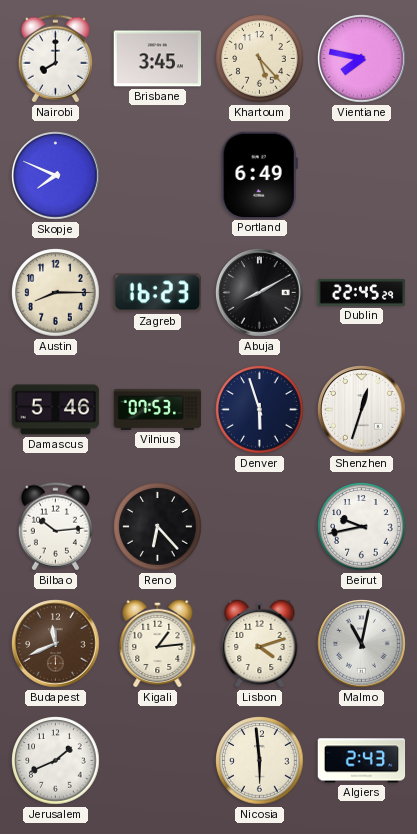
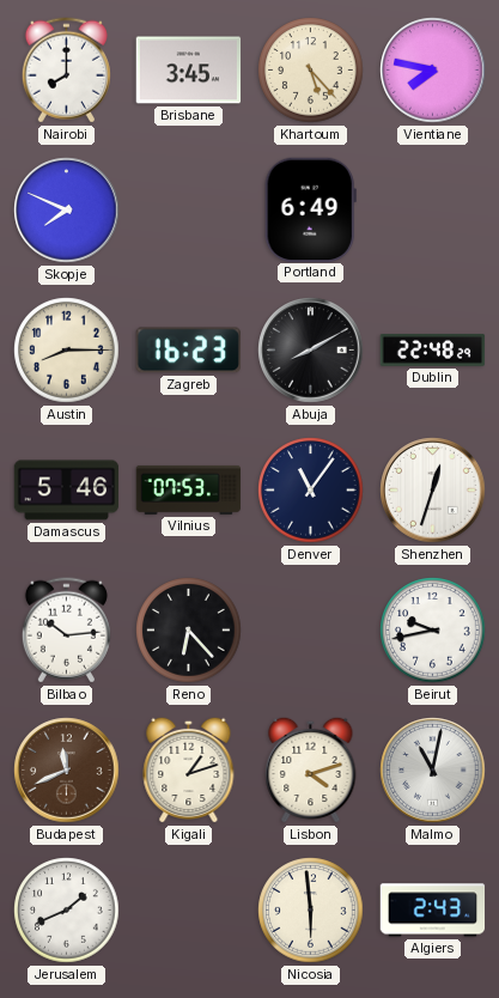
Dublin: 22:45 -> 22:48 (433, 351)
Denver: 5:57 -> 11:06 (311, 491)
Kigali: 1:14 -> 1:12 (189, 769)
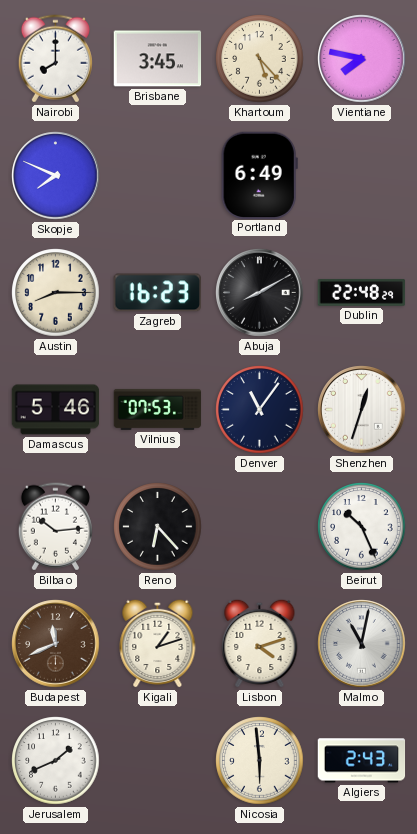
Beirut: 9:43 -> 10:26 (362, 527)
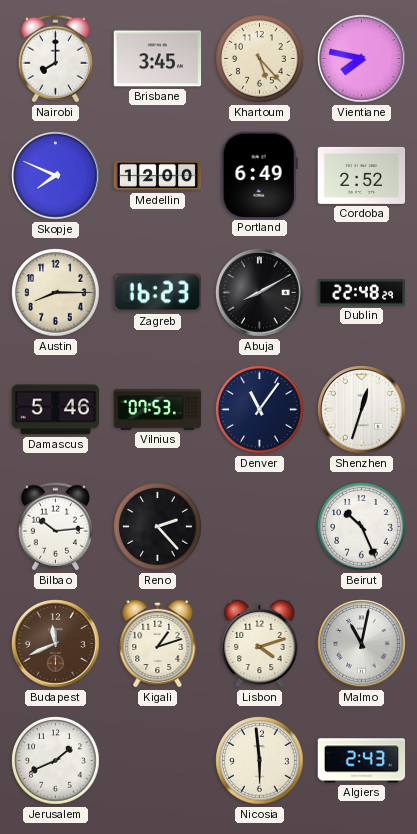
Medellin: none -> 12:00 (158, 176)
Cordoba: none -> 2:52 (362, 175)
Reno: 6:23 -> 2:23 (158, 527)
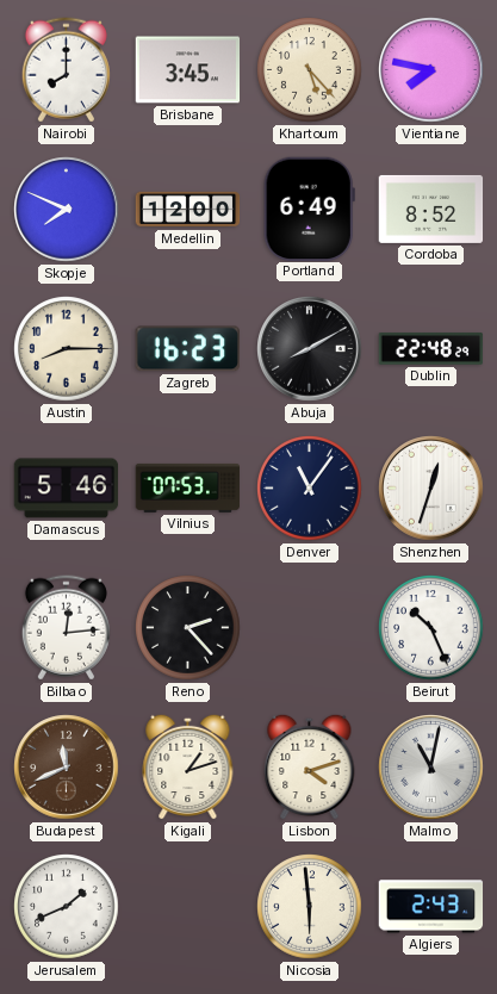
Cordoba: 2:52 -> 8:52 (431, 209)
Bilbao: 10:14 -> 12:14 (66, 628)
